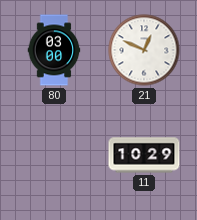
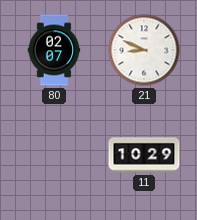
80: 03:00 -> 02:07 (54, 50)
21: 12:49 -> 8:49 (144, 50)
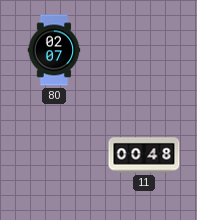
21: 8:49 -> none (144, 50)
11: 10:29 -> 00:48 (144, 155)
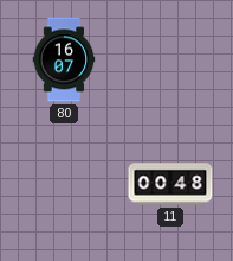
80: 02:07 -> 16:07 (64, 59)
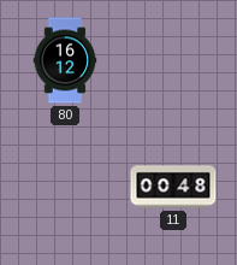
80: 16:07 -> 16:12 (65, 60)
